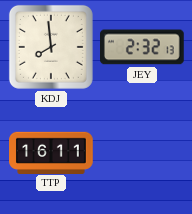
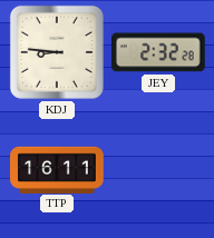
KDJ: 7:59 -> 8:46 (57, 52)
JEY: 2:32:13 -> 2:32:28 (159, 52)
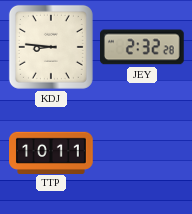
TTP: 16:11 -> 10:11 (51, 152)
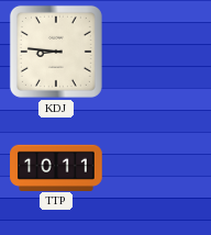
JEY: 2:32 -> none (143, 47)
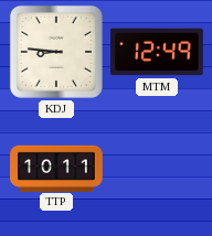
MTM: none -> 12:49 (158, 52)
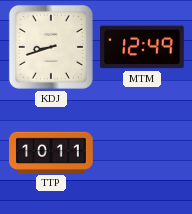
KDJ: 8:46 -> 8:42 (51, 47)
